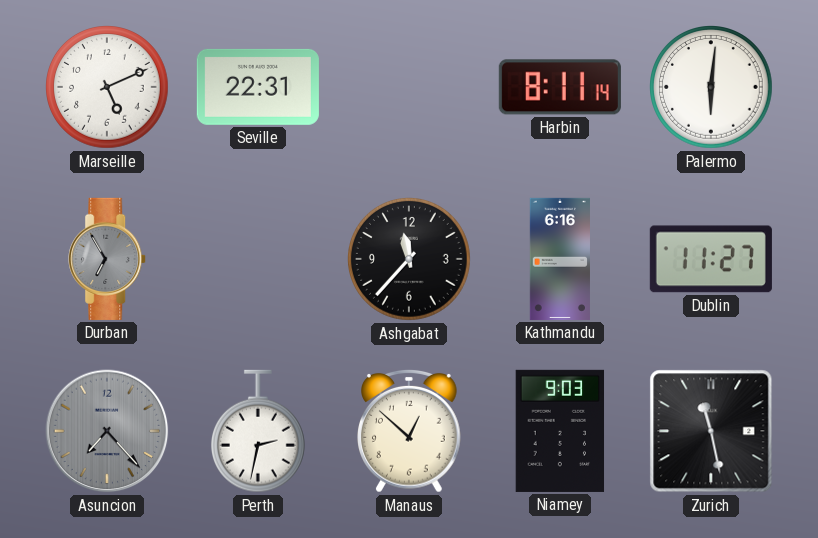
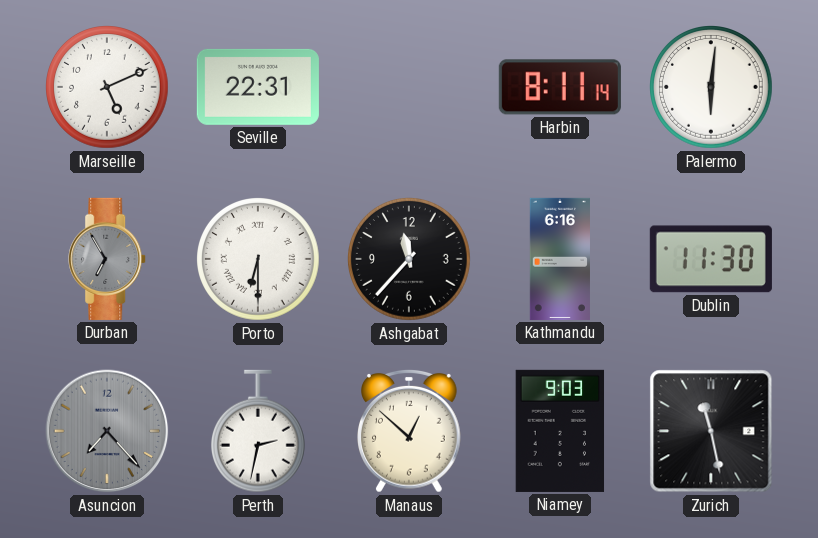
Porto: none -> 6:30 (259, 260)
Dublin: 11:27 -> 11:30 (711, 259)
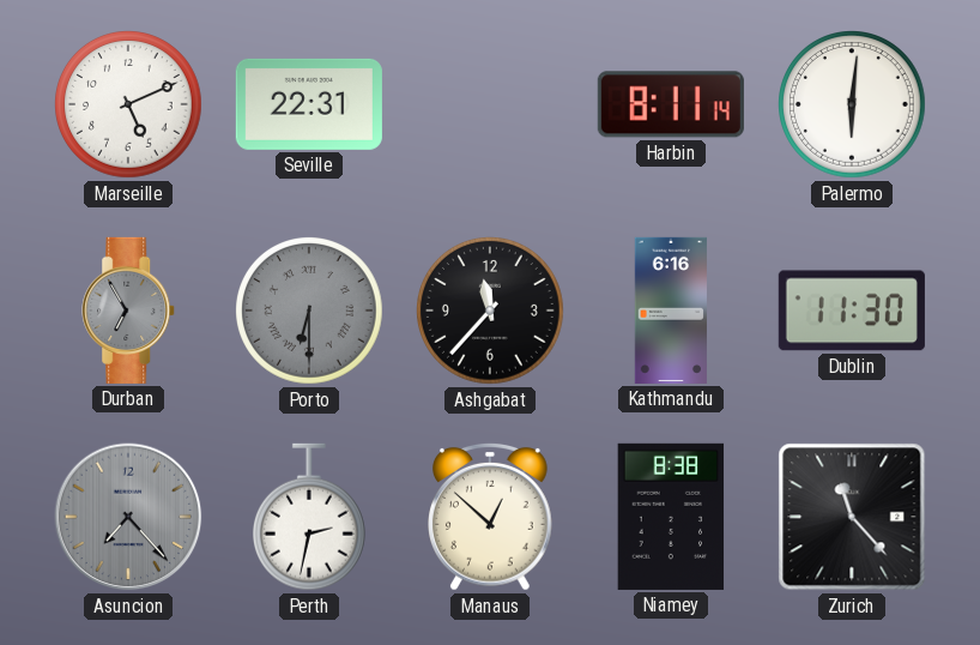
Porto dial: white -> grey (310, 312)
Niamey: 9:03 -> 8:38 (671, 517)
Zurich: 11:28 -> 11:23 (852, 517)
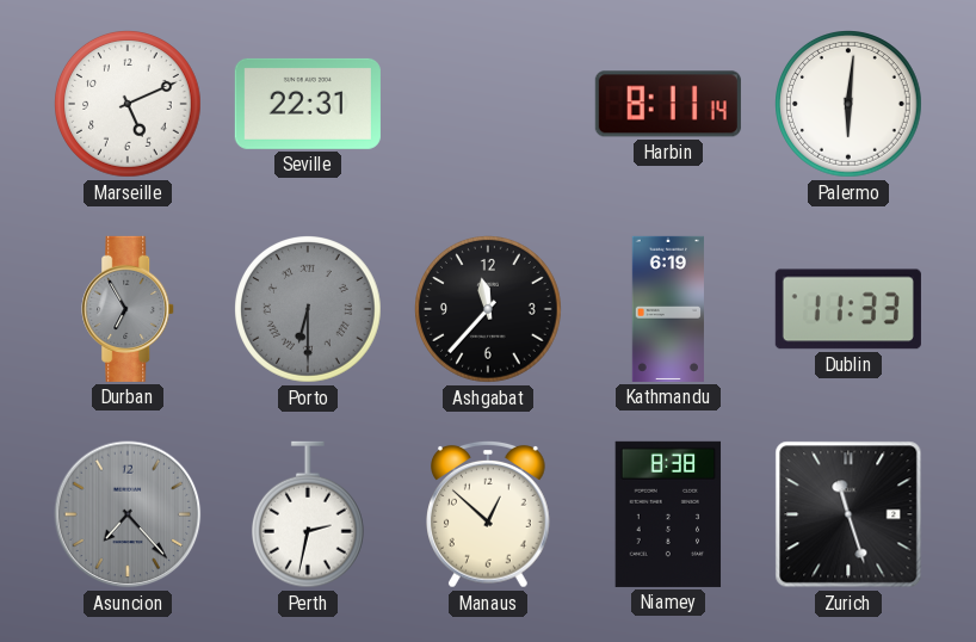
Kathmandu: 6:16 -> 6:19 (668, 309)
Dublin: 11:30 -> 11:33 (848, 309)
Zurich: 11:23 -> 11:27 (848, 514)
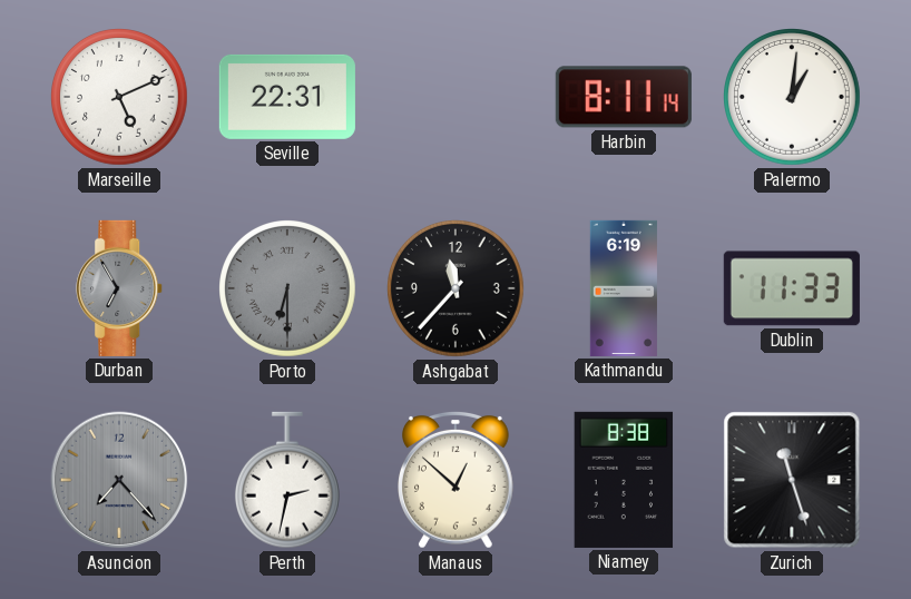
Palermo: 6:01 -> 1:01 (793, 98)
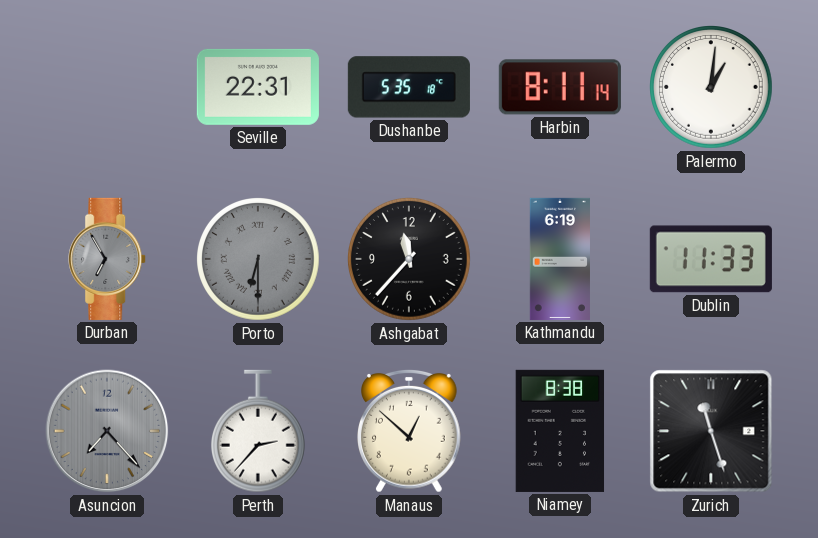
Marseille: 5:11 -> none (120, 98)
Dushanbe: none -> 5:35 (409, 87)
Perth: 2:32 -> 2:37 (258, 431)
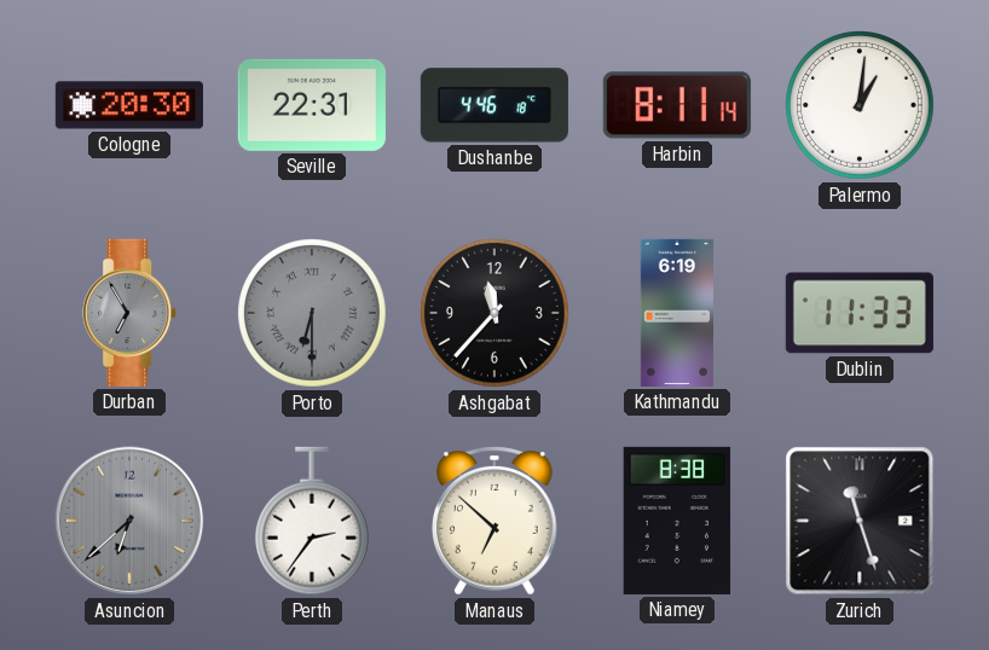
Cologne: none -> 20:30 (129, 105)
Dushanbe: 5:35 -> 4:46 (494, 105)
Asuncion: 7:23 -> 6:38 (129, 521)
Perth: 2:37 -> 2:36 (312, 521)
Manaus: 12:52 -> 6:52 (496, 522)
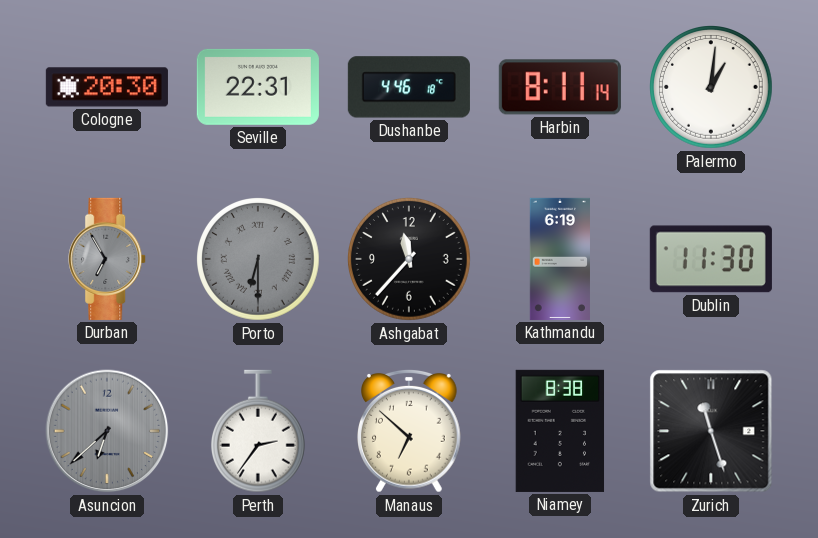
Dublin: 11:33 -> 11:30 (711, 259)
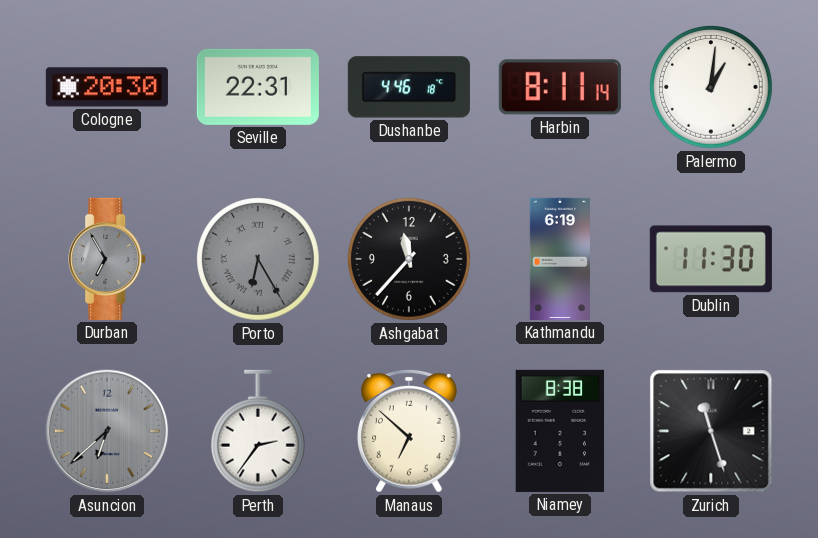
Porto: 6:30 -> 6:25 (259, 260)
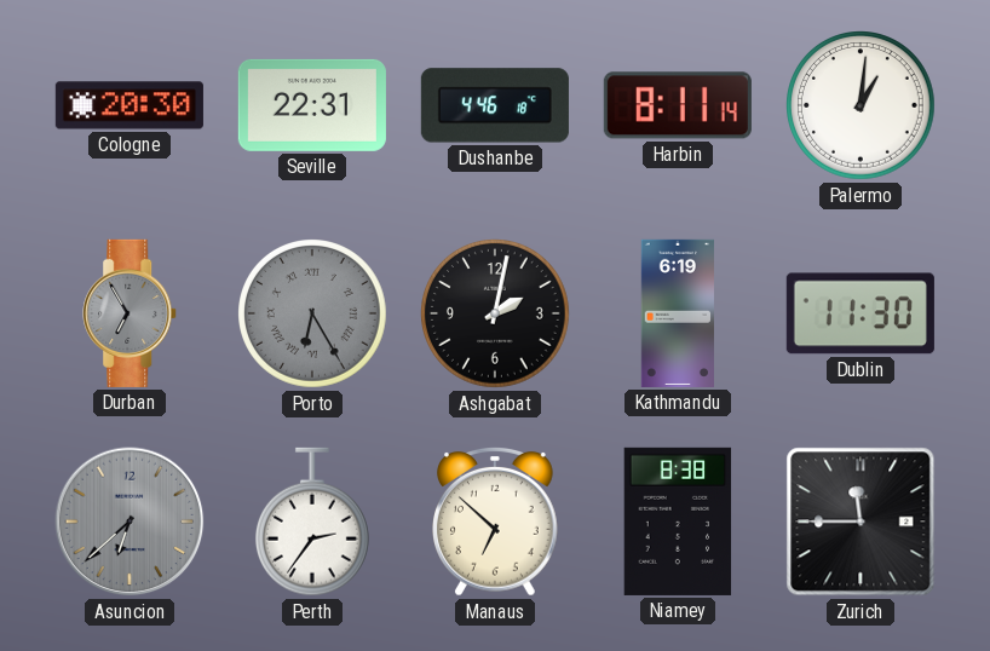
Ashgabat: 11:37 -> 2:02 (496, 315)
Zurich: 11:27 -> 11:45 (861, 522)
